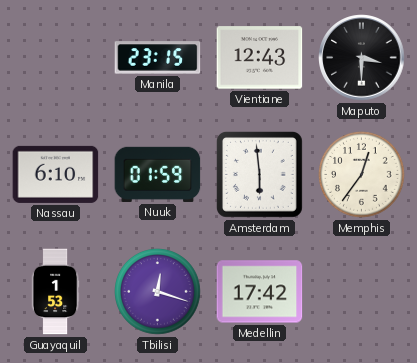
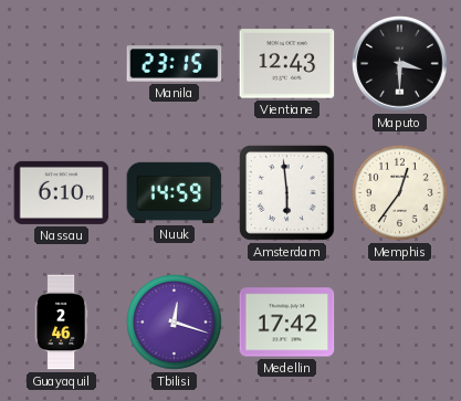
Nuuk: 01:59 -> 14:59 (175, 192)
Guayaquil: 1:53 -> 2:46 (61, 323)
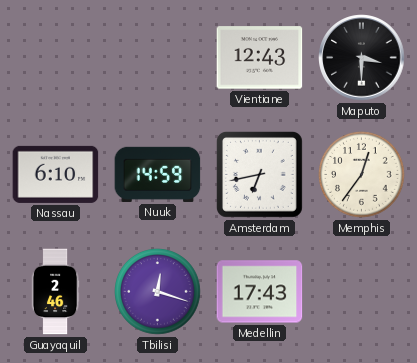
Manila: 23:15 -> none (175, 64)
Amsterdam: 5:59 -> 6:43 (259, 174)
Medellin: 17:42 -> 17:43 (260, 292)
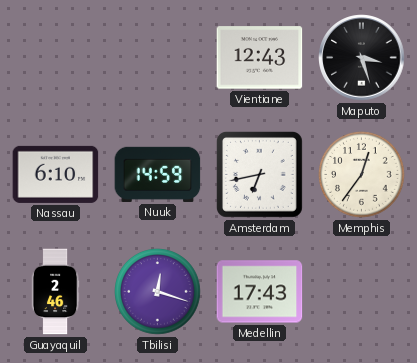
Maputo: 3:30 -> 3:27 (362, 58)
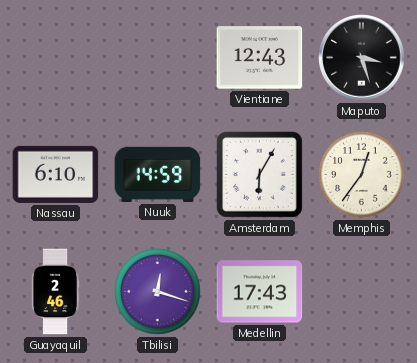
Amsterdam: 6:43 -> 6:05 (259, 174)
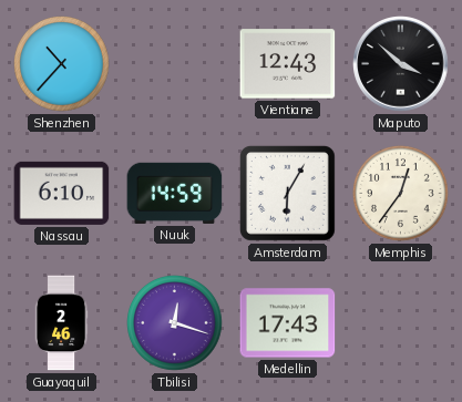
Shenzhen: none -> 10:37 (62, 64)
Maputo: 3:27 -> 3:52 (401, 64)
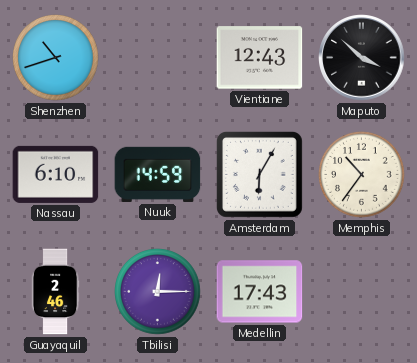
Shenzhen: 10:37 -> 10:42 (56, 58)
Memphis: 12:36 -> 10:36 (362, 175)
Tbilisi: 12:18 -> 12:15 (158, 292)
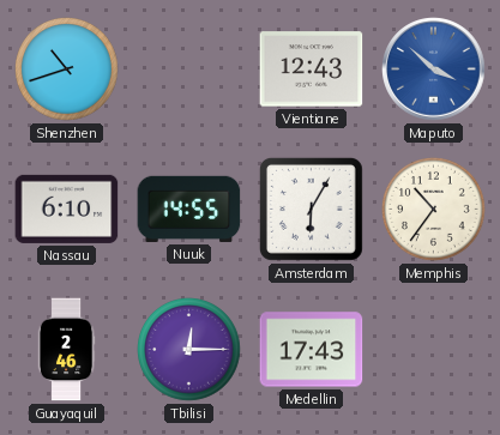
Maputo dial: black -> blue (434, 70)
Nuuk: 14:59 -> 14:55 (189, 209)
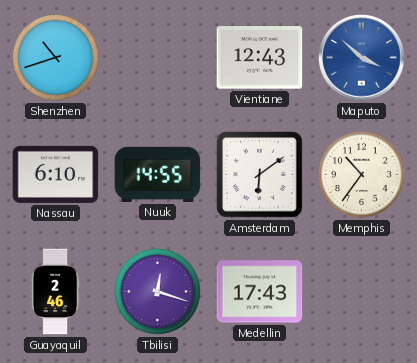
Amsterdam: 6:05 -> 6:09 (259, 174)
Tbilisi: 12:15 -> 12:18 (158, 292)
